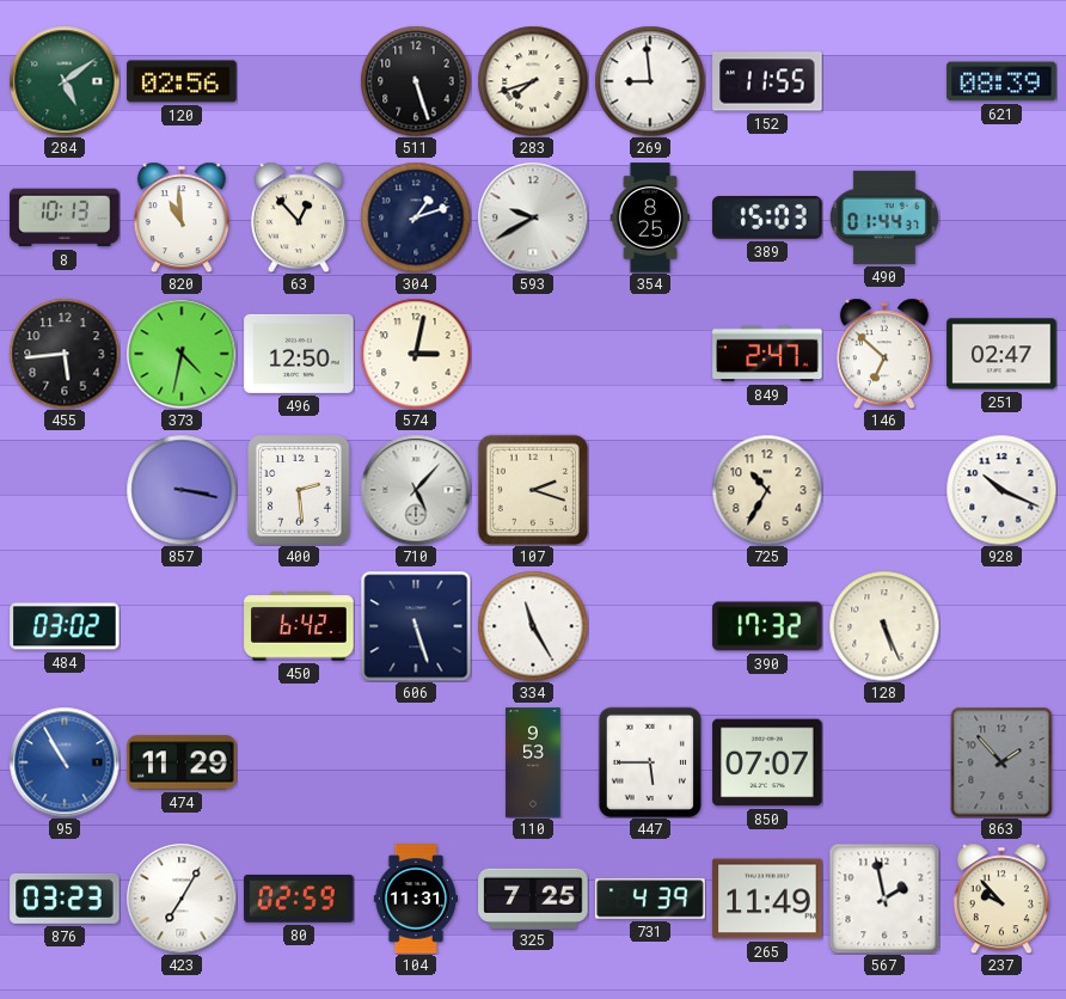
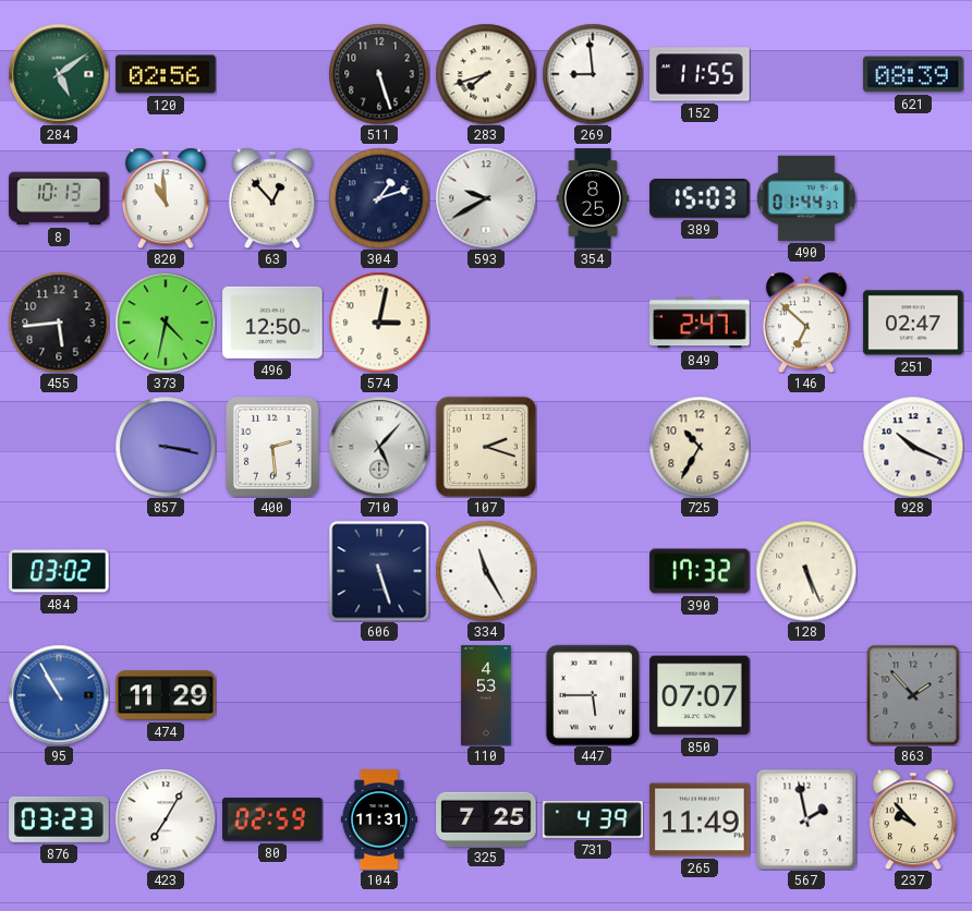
450: 6:42 -> none (299, 626)
110: 9:53 -> 4:53 (486, 695)
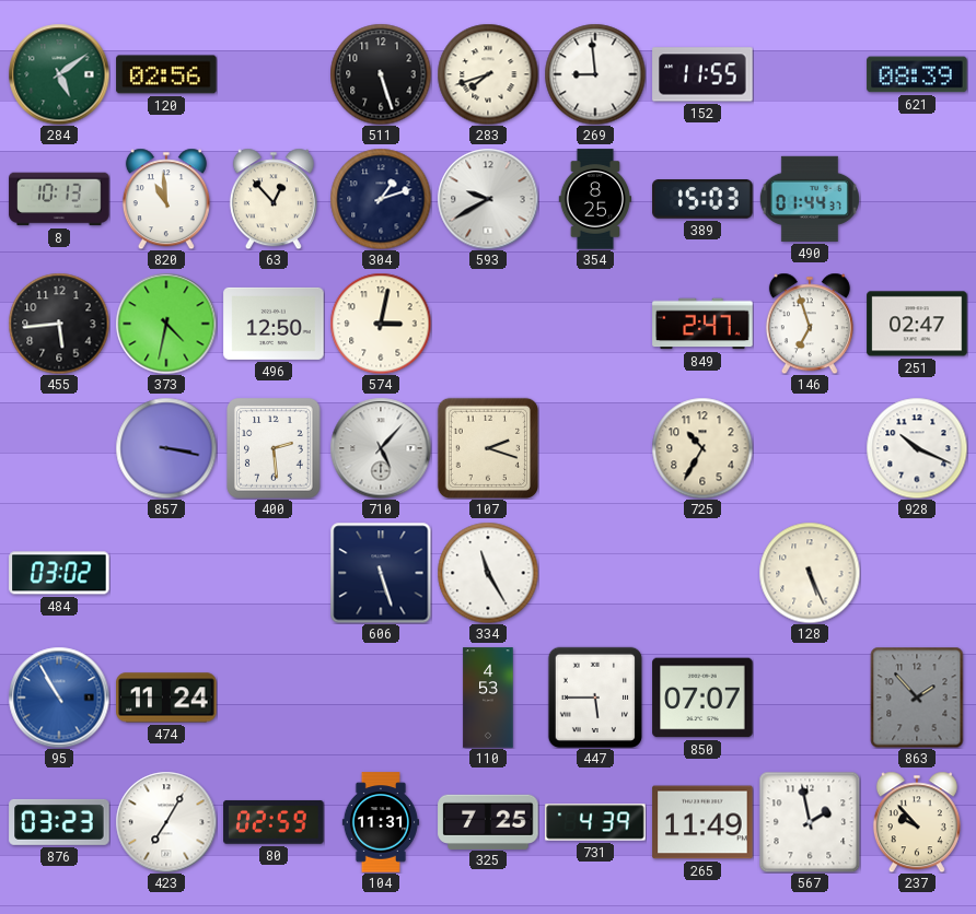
146: 6:52 -> 6:57 (810, 324)
390: 17:32 -> none (700, 571)
474: 11:29 -> 11:24 (166, 698)
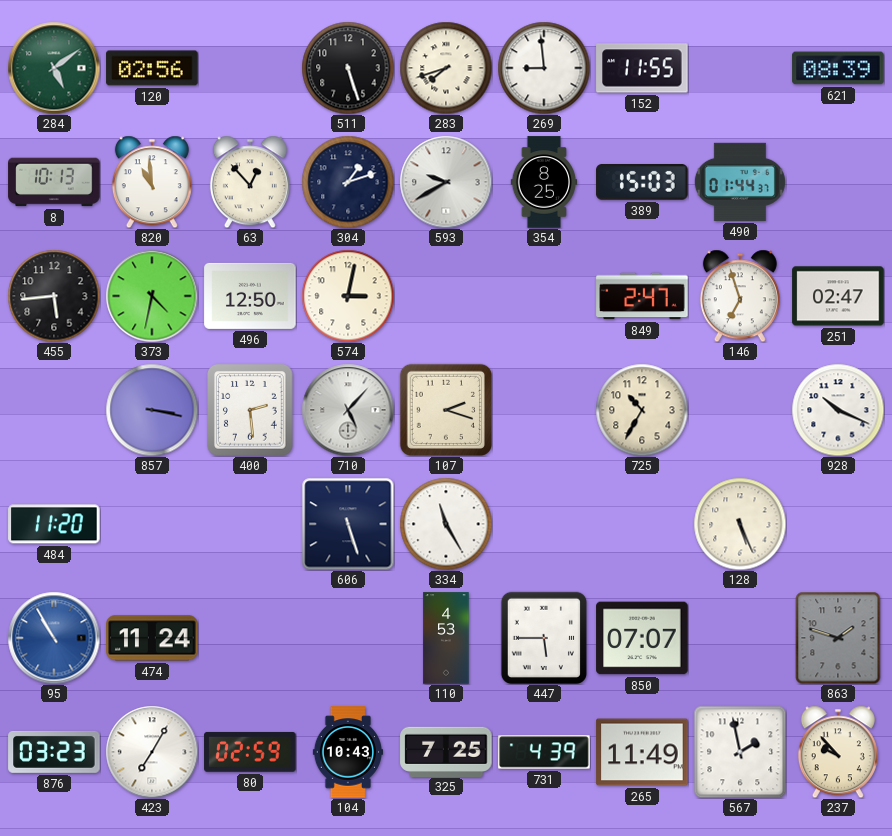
484: 03:02 -> 11:20 (54, 524)
863: 1:53 -> 1:48 (838, 638)
104: 11:31 -> 10:43 (347, 752)
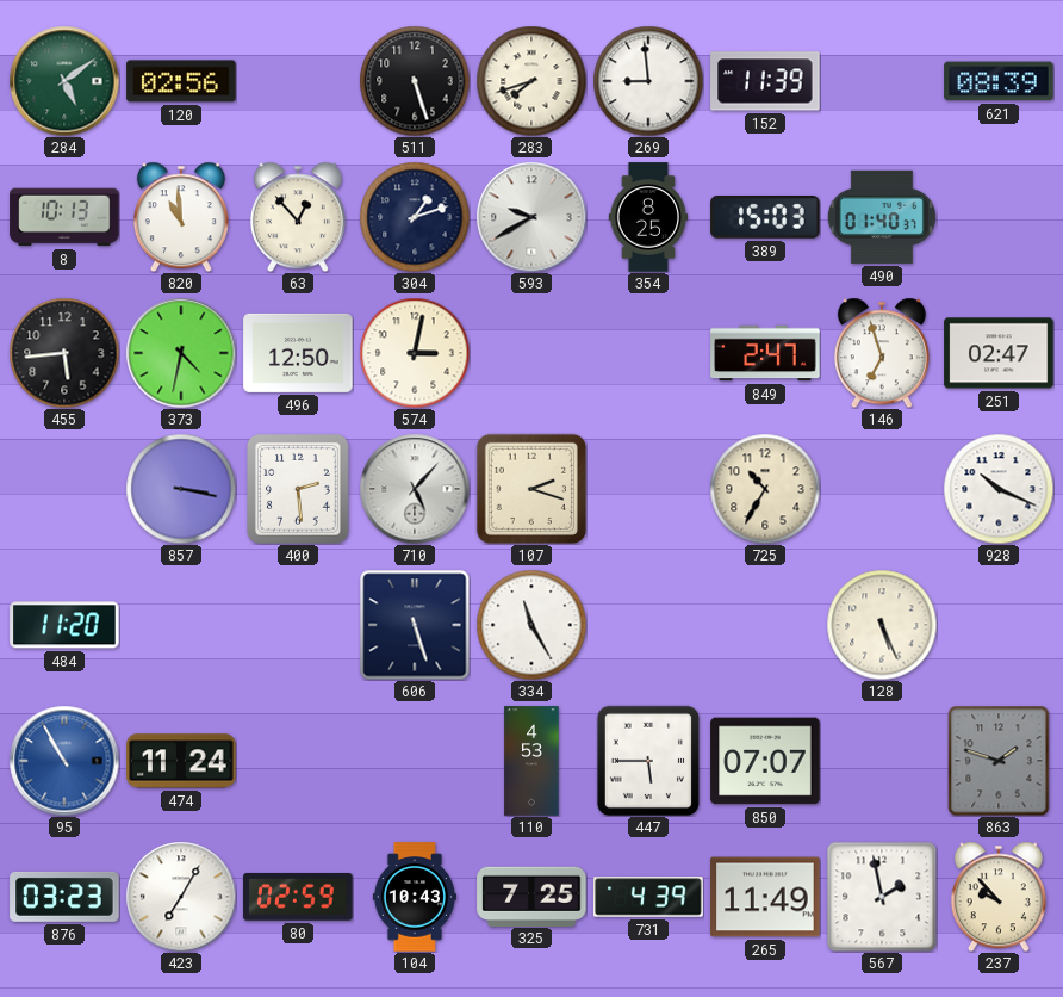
152: 11:55 -> 11:39 (765, 81)
490: 01:44 -> 01:40 (882, 217)
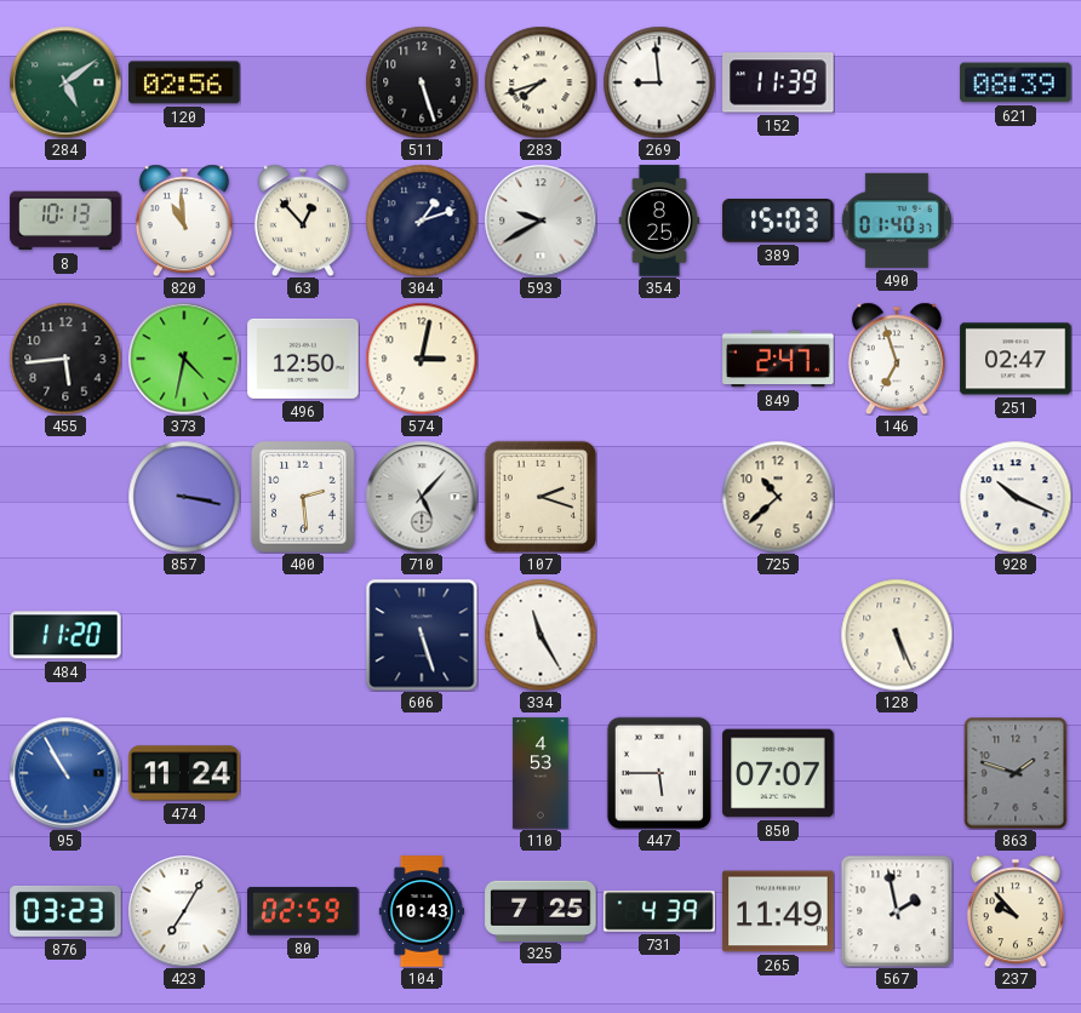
725: 10:35 -> 10:38 (778, 497)
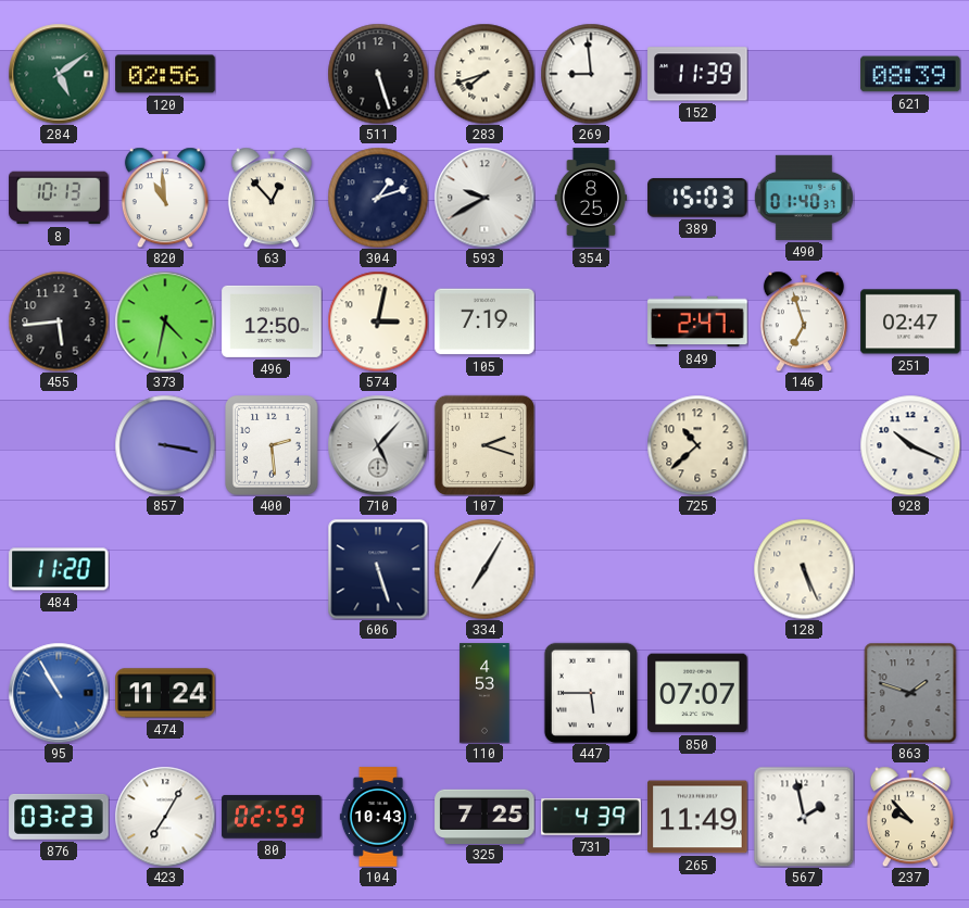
105: none -> 7:19 (485, 321)
334: 11:25 -> 7:05 (485, 569)
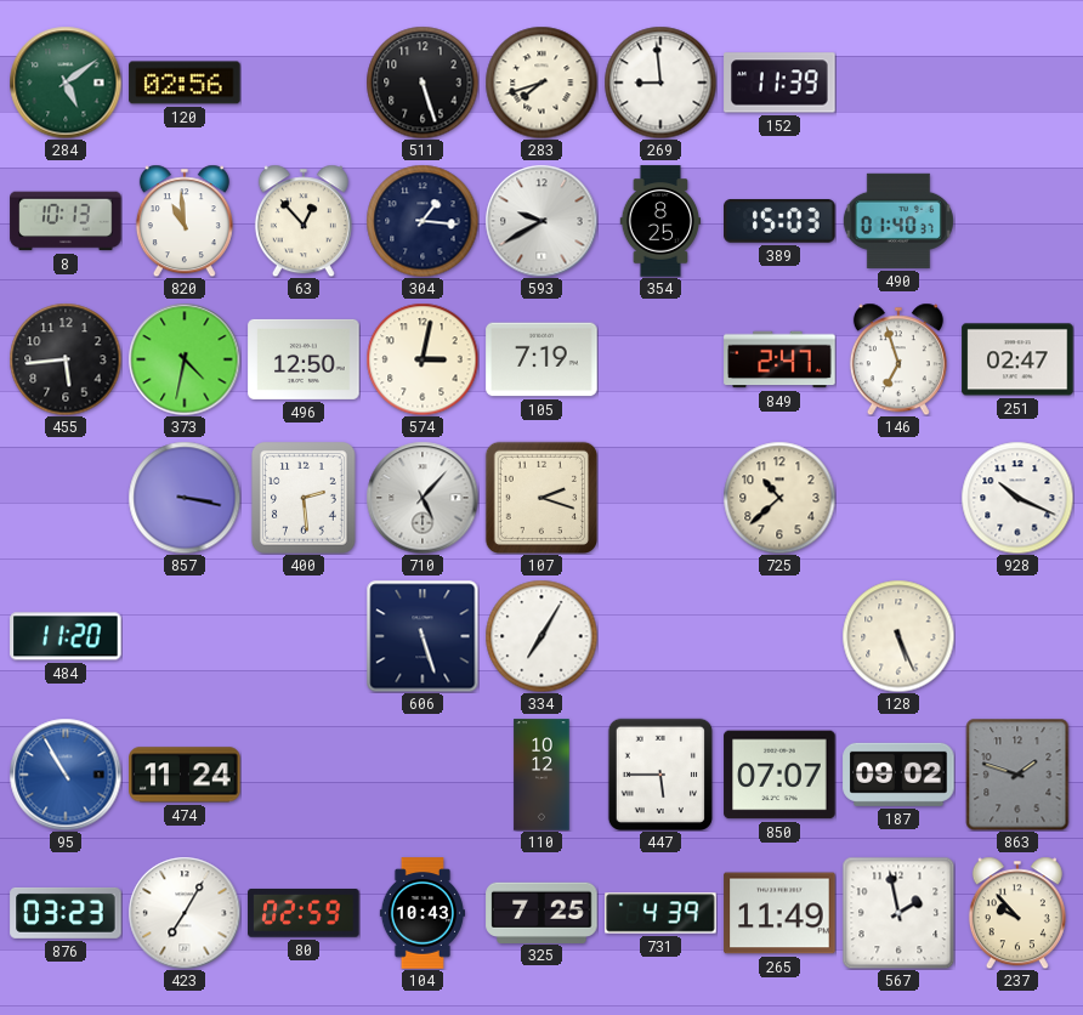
621: 08:39 -> none (910, 74)
304: 1:12 -> 1:16 (423, 221)
110: 4:53 -> 10:12 (541, 775)
187: none -> 09:02 (898, 775)
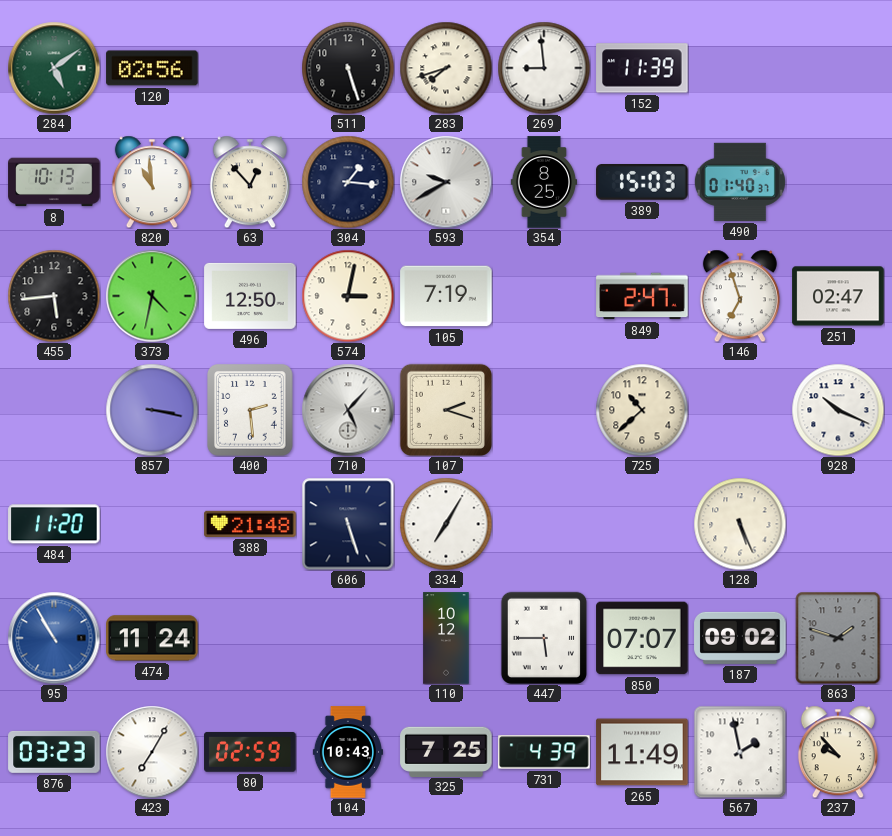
388: none -> 21:48 (250, 524)
